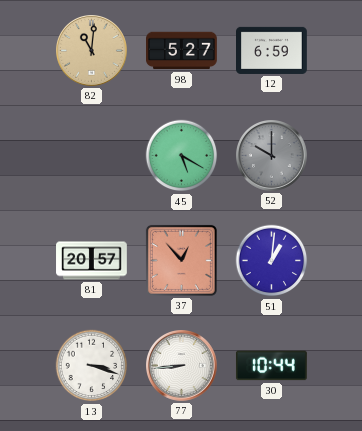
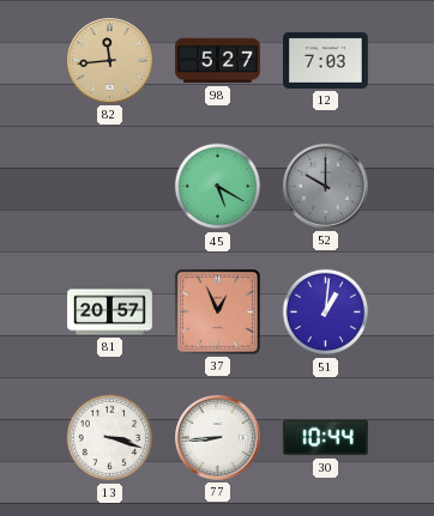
82: 11:01 -> 11:44 (110, 61)
12: 6:59 -> 7:03 (326, 60)
37: 12:53 -> 12:56 (217, 311)
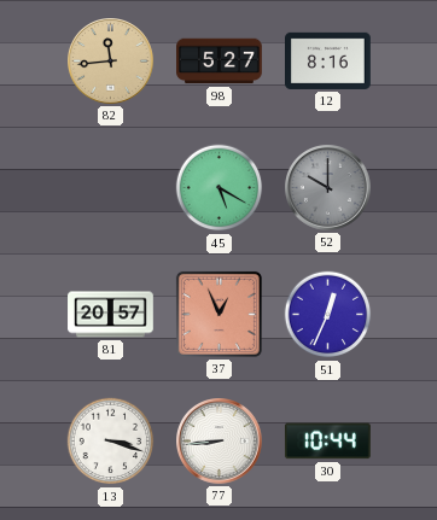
12: 7:03 -> 8:16 (328, 60)
51: 1:01 -> 12:34 (328, 315)
